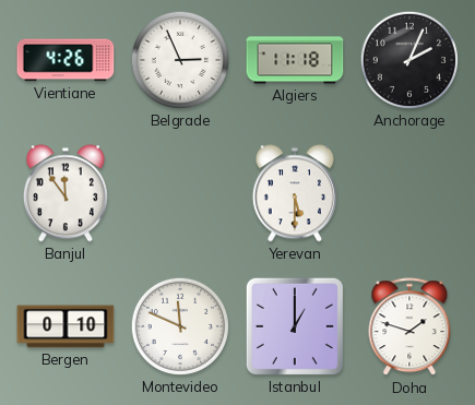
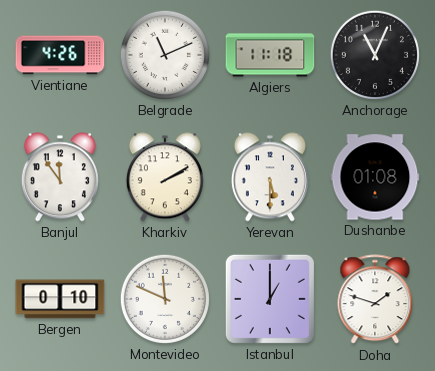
Belgrade: 2:56 -> 11:11 (165, 55)
Anchorage: 2:04 -> 11:04 (375, 55)
Kharkiv: none -> 2:10 (165, 177)
Dushanbe: none -> 01:08 (375, 177)
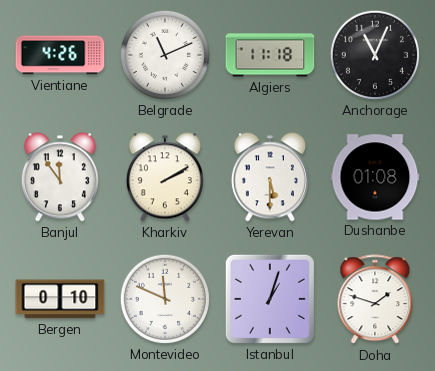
Istanbul: 1:00 -> 1:03 (270, 299)
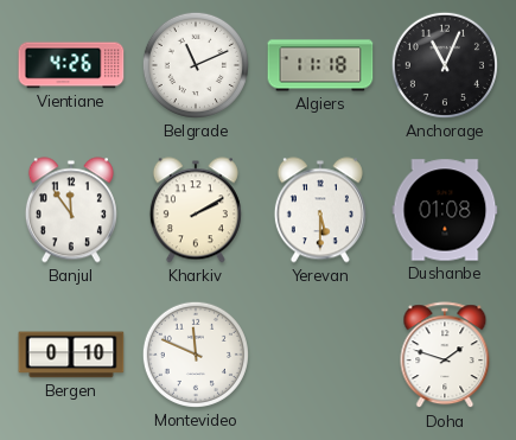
Istanbul: 1:03 -> none (270, 299)
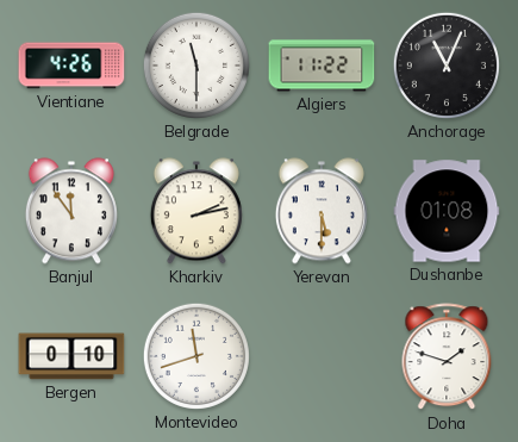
Belgrade: 11:11 -> 11:30 (196, 66)
Algiers: 11:18 -> 11:22 (322, 66)
Kharkiv: 2:10 -> 2:13 (196, 211)
Montevideo: 11:49 -> 11:42 (196, 356)
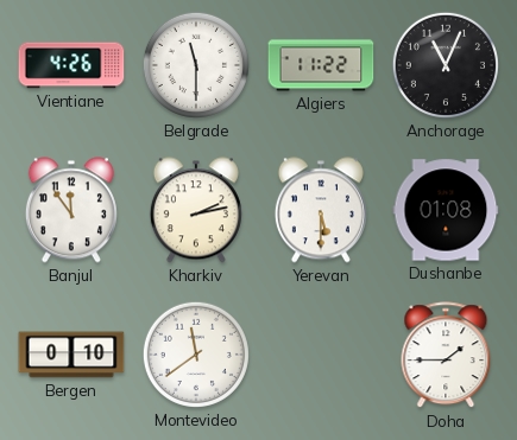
Montevideo: 11:42 -> 11:39 (196, 355)
Doha: 1:48 -> 1:45 (446, 356)
